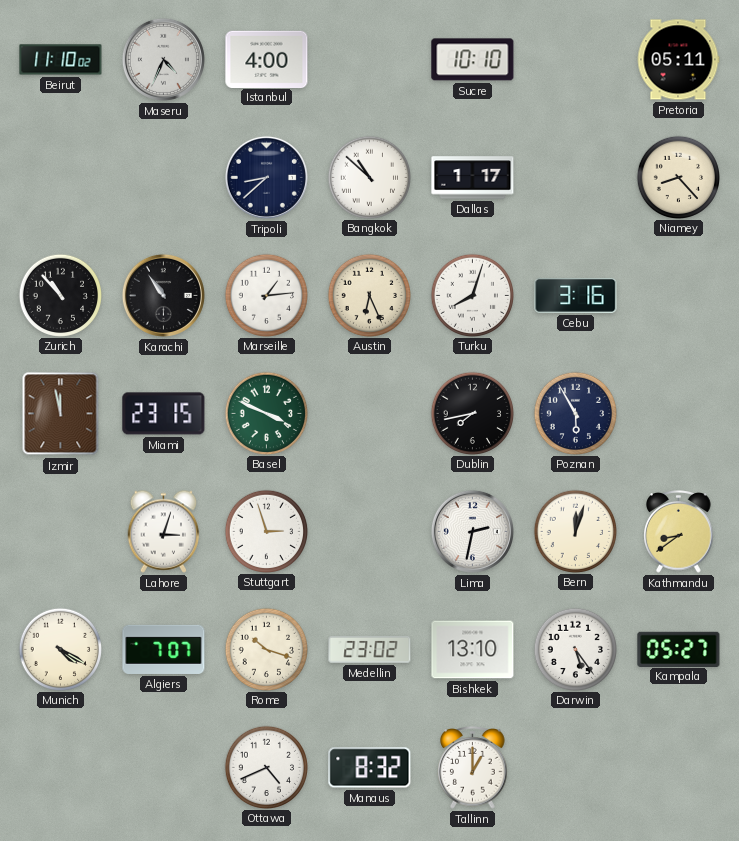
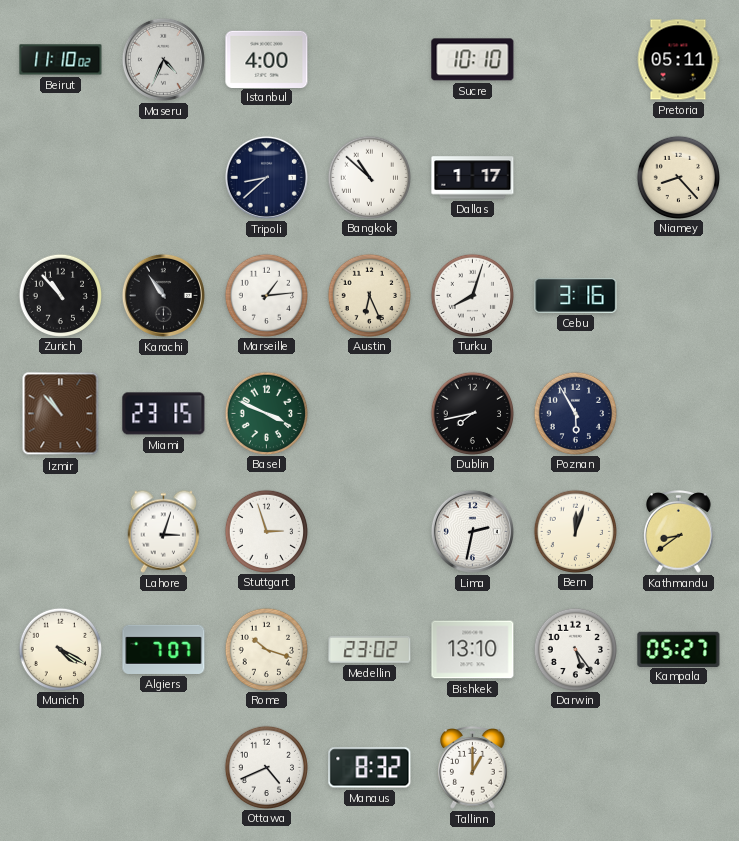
Izmir: 11:58 -> 10:53 (61, 414)
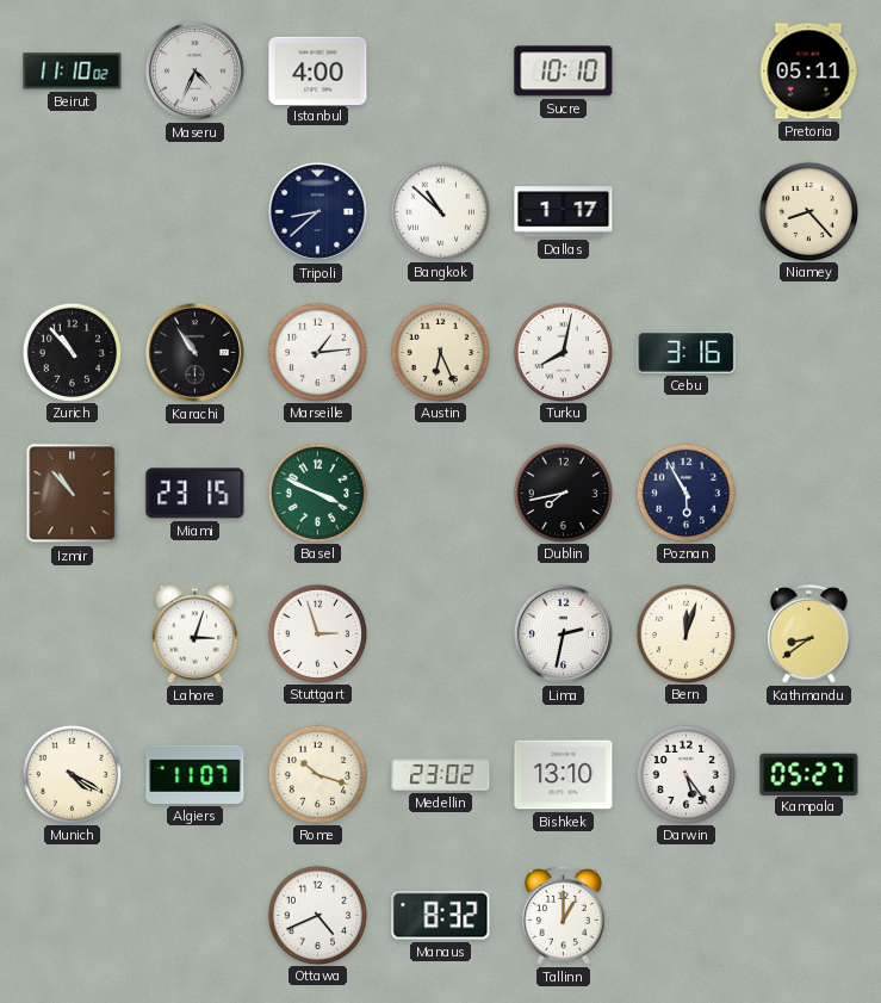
Turku: 8:03 -> 8:02 (563, 352)
Algiers: 7:07 -> 11:07 (196, 774)
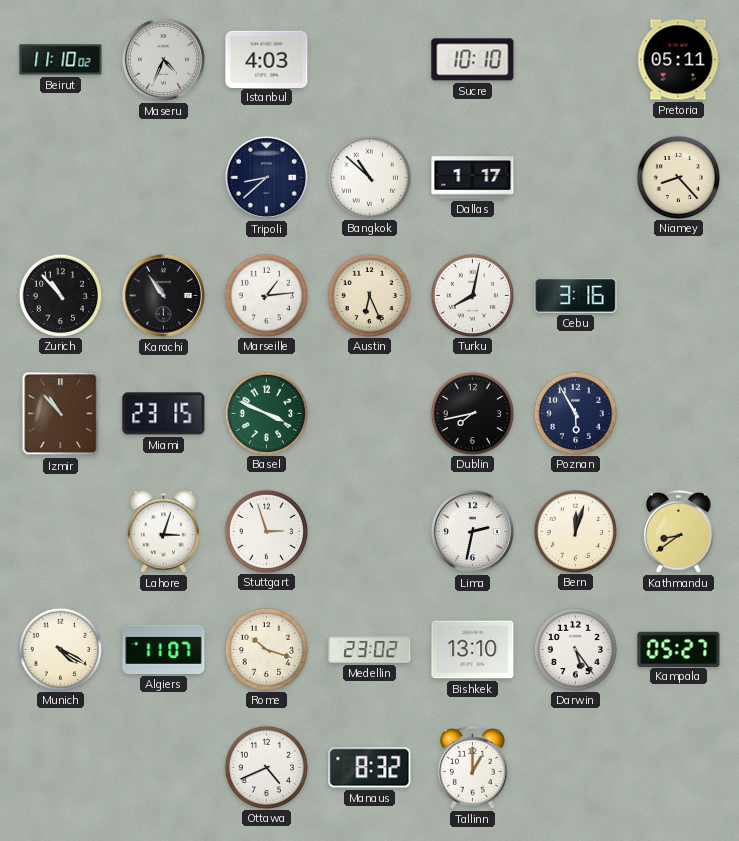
Istanbul: 4:00 -> 4:03 (267, 59)
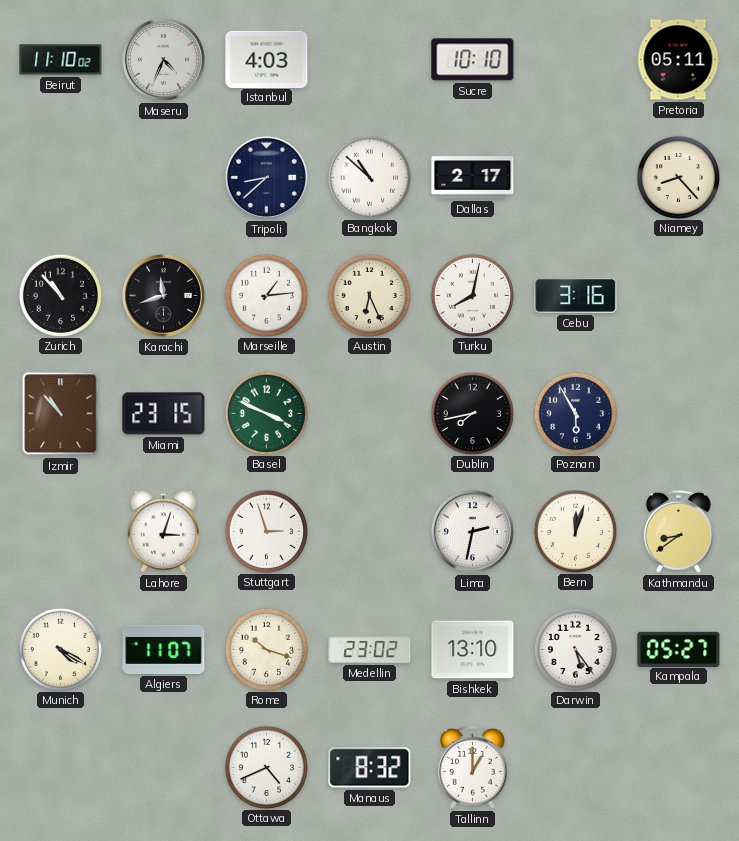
Dallas: 1:17 -> 2:17 (473, 178)
Karachi: 10:54 -> 11:42 (163, 295)
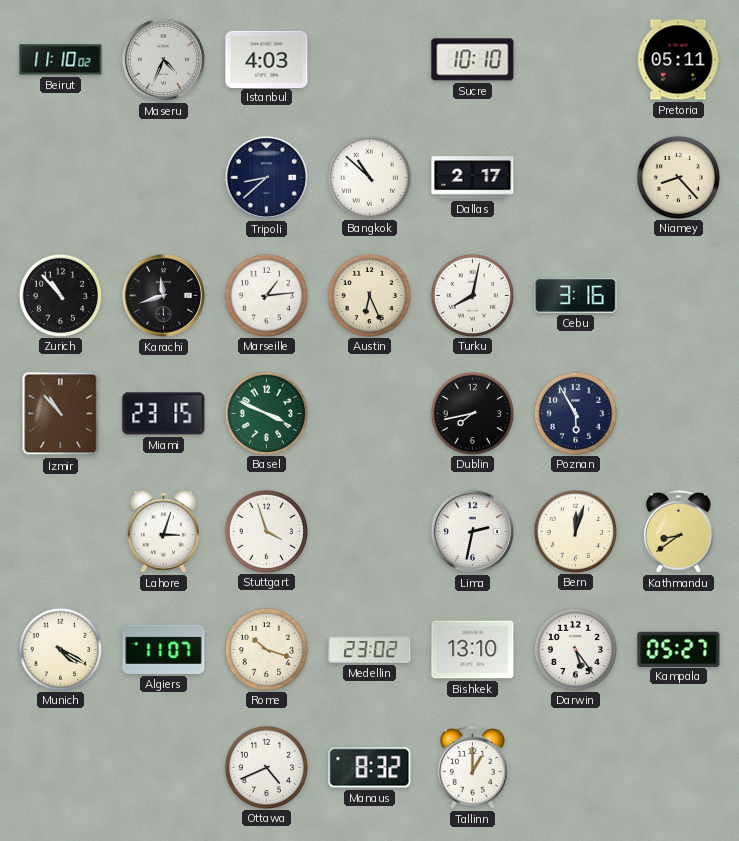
Stuttgart: 2:57 -> 3:57 (266, 531)
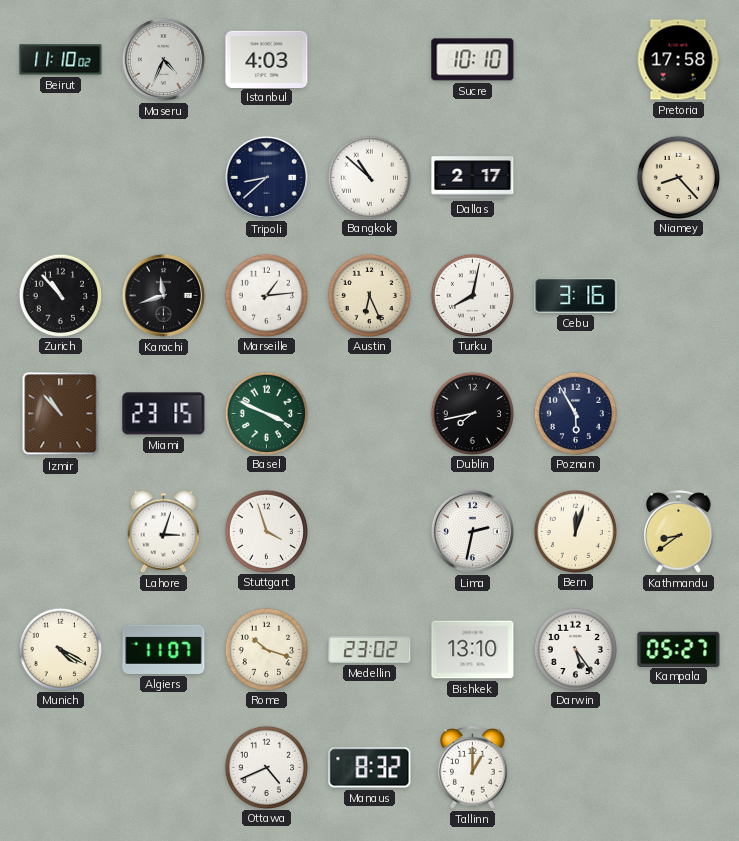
Pretoria: 05:11 -> 17:58 (678, 60)
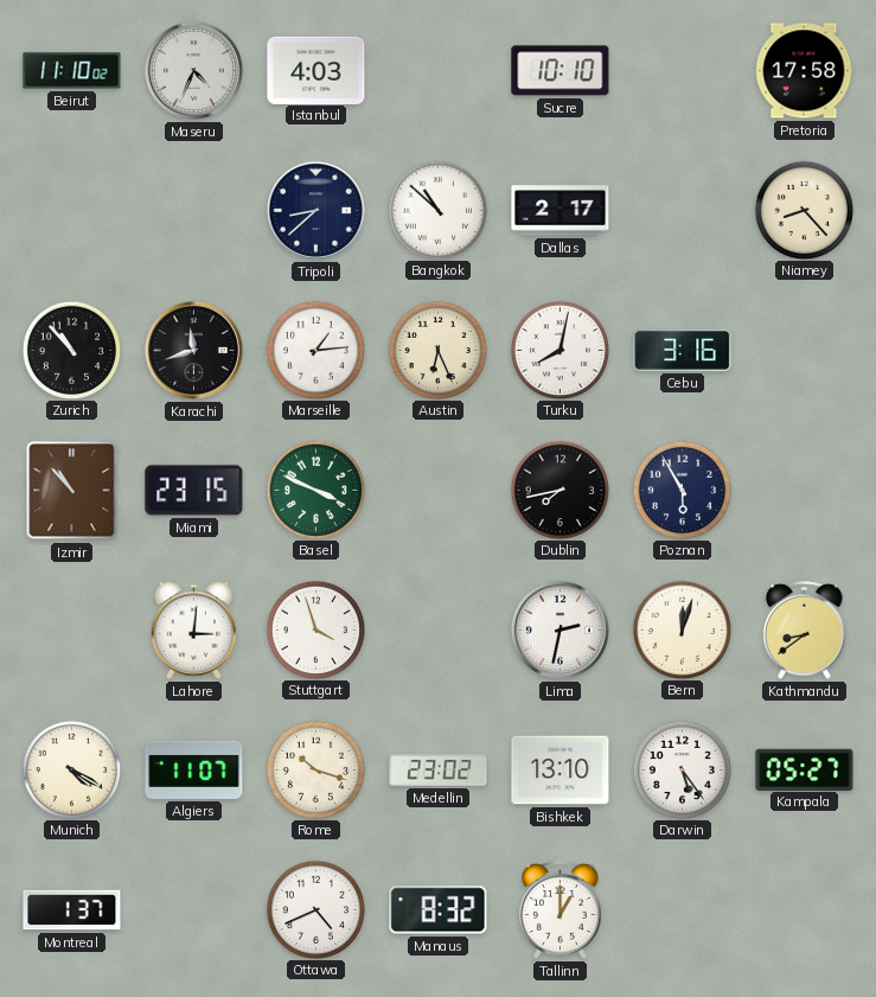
Lahore: 3:03 -> 3:01 (194, 629)
Montreal: none -> 1:37 (72, 910)
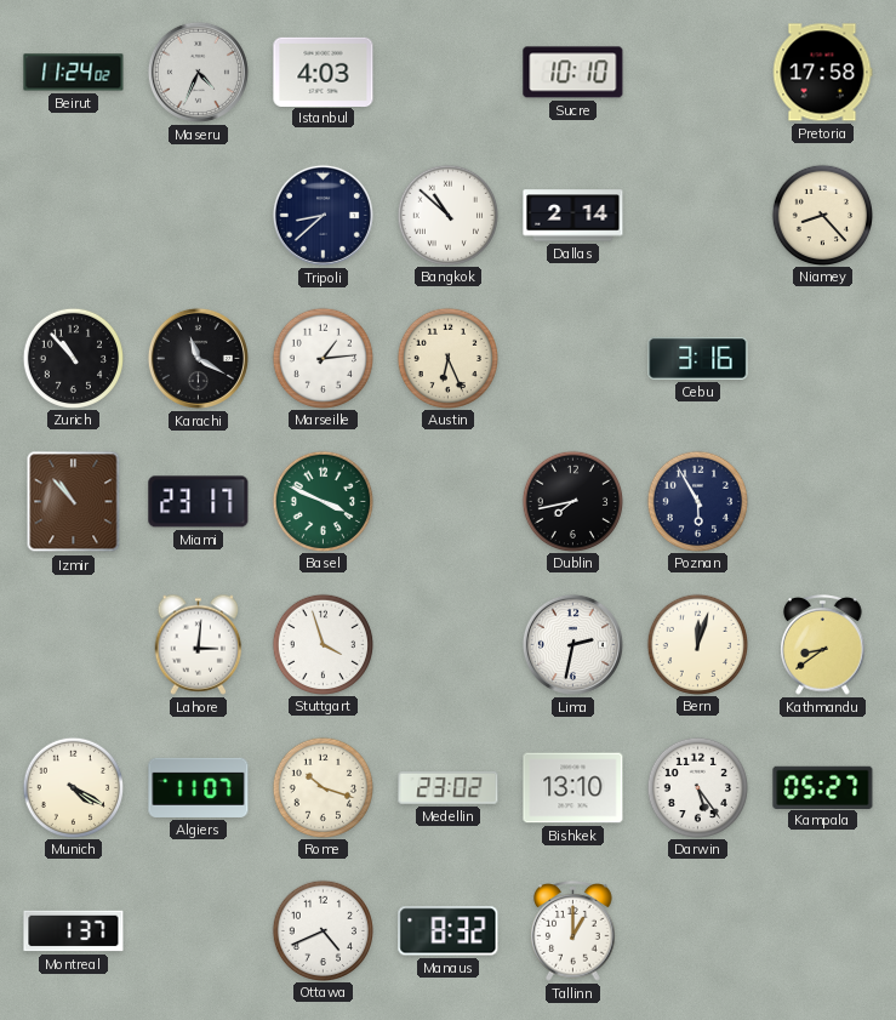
Beirut: 11:10 -> 11:24 (74, 73)
Dallas: 2:17 -> 2:14 (573, 216)
Karachi: 11:42 -> 11:20 (198, 358)
Turku: 8:02 -> none (560, 350)
Miami: 23:15 -> 23:17 (199, 502)
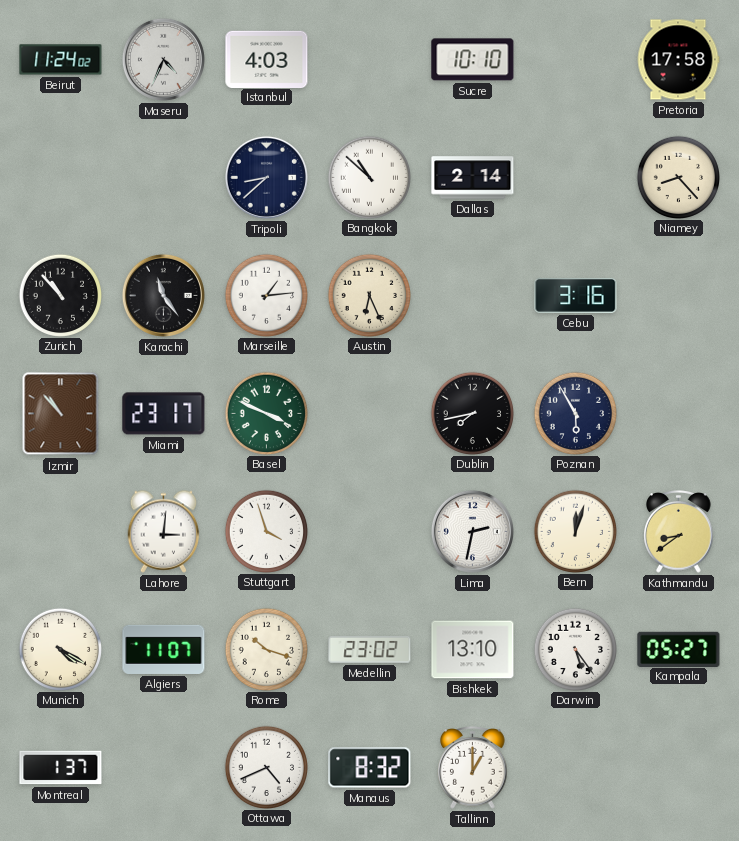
Karachi: 11:20 -> 11:24 (163, 295)
